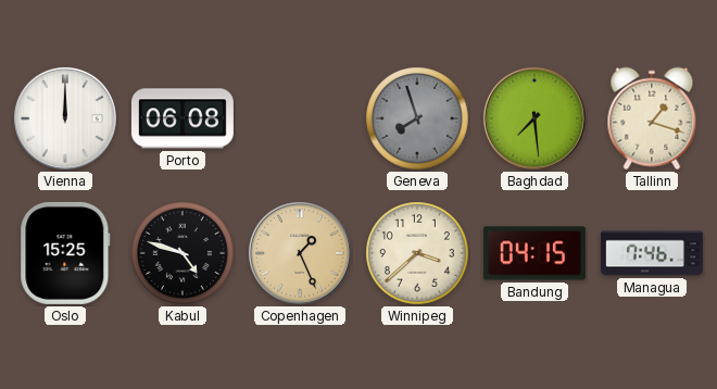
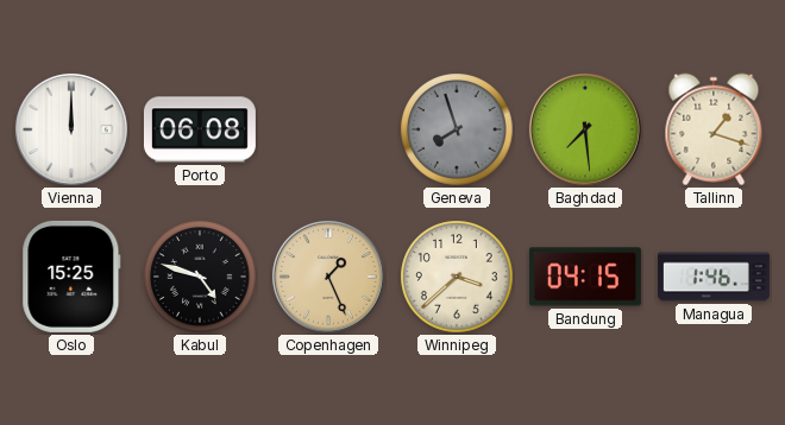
Managua: 7:46 -> 1:46 (714, 277)
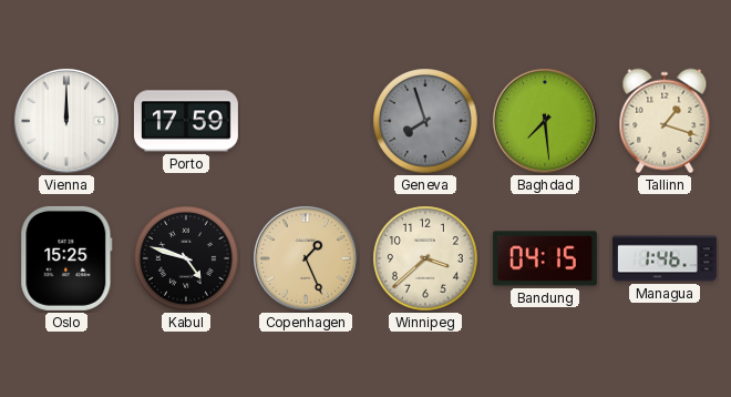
Porto: 06:08 -> 17:59 (186, 121)
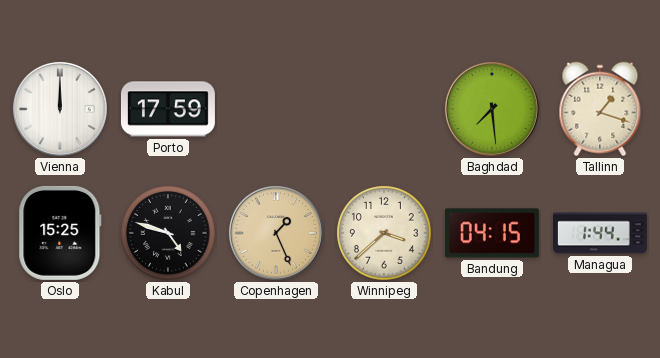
Geneva: 7:57 -> none (425, 121)
Managua: 1:46 -> 1:44 (600, 233)
